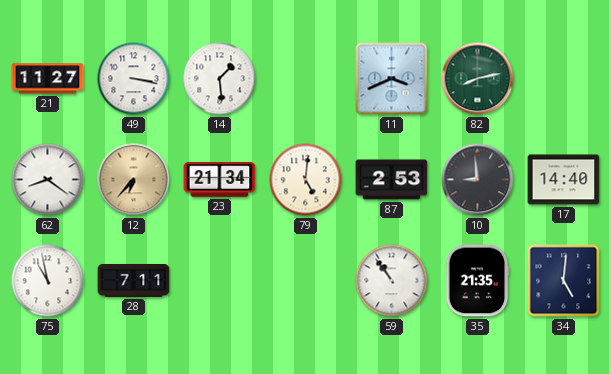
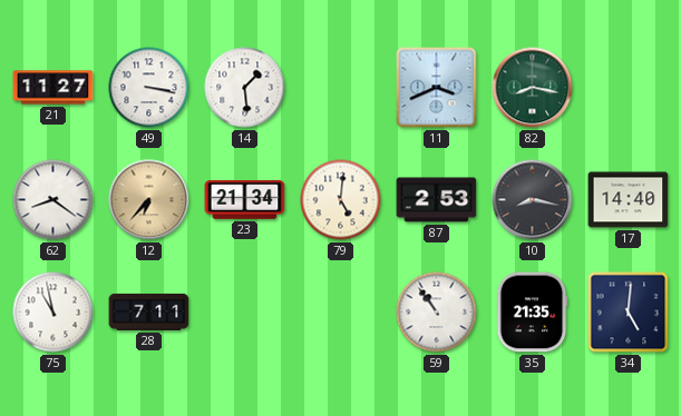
82: 8:13 -> 8:17 (533, 88)
10: 8:59 -> 8:17 (533, 200)
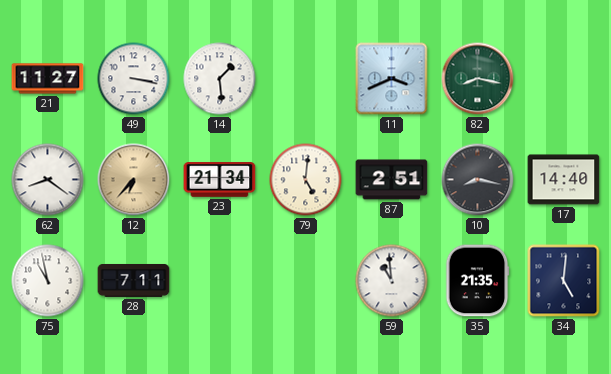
87: 2:53 -> 2:51 (392, 180)
59: 10:54 -> 10:59 (392, 281)
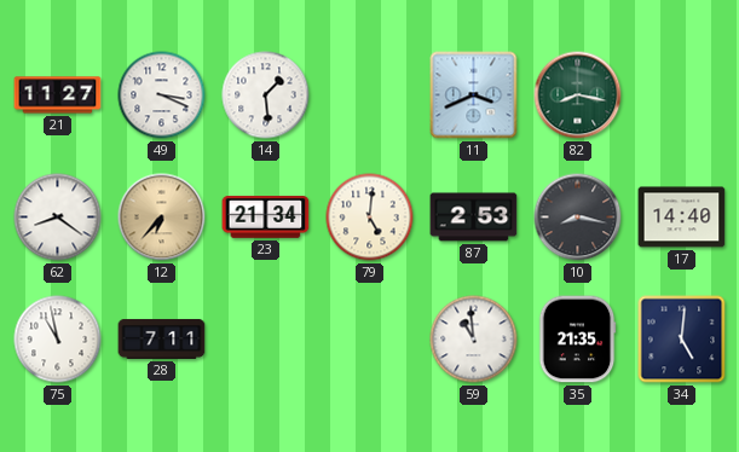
49: 3:17 -> 3:19 (162, 95)
87: 2:51 -> 2:53 (474, 218)
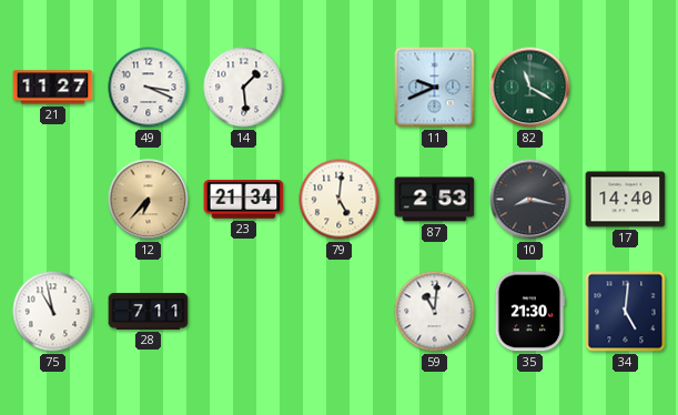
11: 3:41 -> 9:41 (435, 88)
82: 8:17 -> 11:20 (530, 88)
62: 8:21 -> none (58, 218)
59: 10:59 -> 11:01 (435, 312)
35: 21:35 -> 21:30 (529, 312)
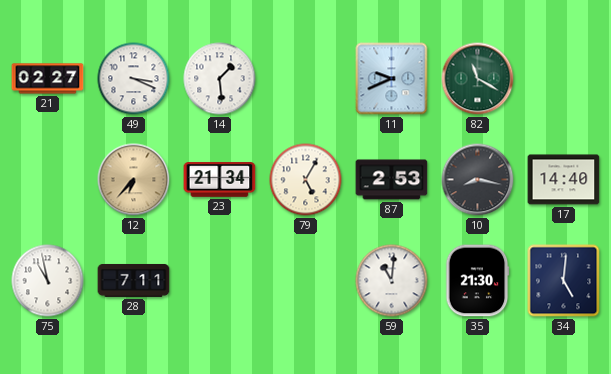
21: 11:27 -> 02:27 (48, 79)
79: 5:01 -> 5:05 (306, 180)
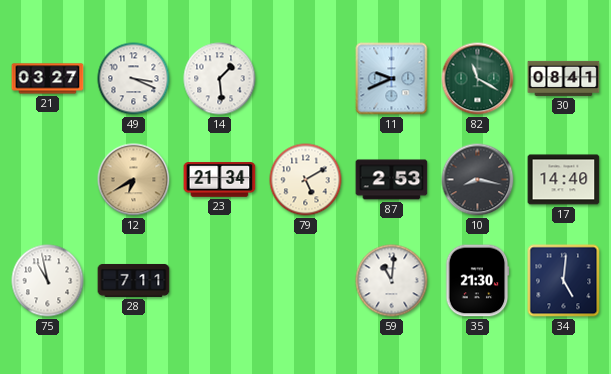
21: 02:27 -> 03:27 (48, 79)
30: none -> 08:41 (564, 78)
12: 6:37 -> 6:40 (134, 180)
79: 5:05 -> 5:10 (306, 180)
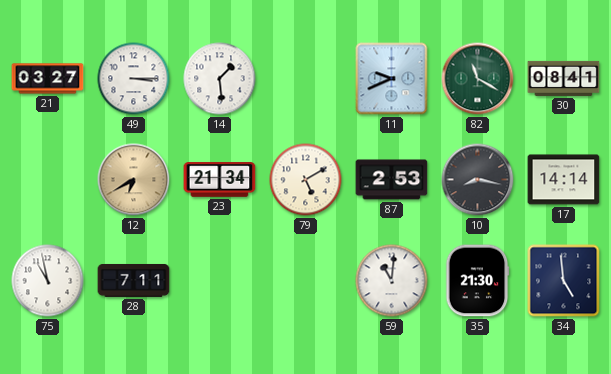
49: 3:19 -> 3:15 (134, 79)
17: 14:40 -> 14:14 (564, 180)
34: 5:01 -> 4:59 (564, 281)
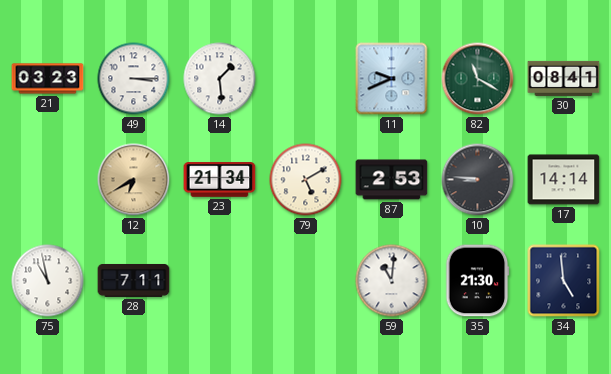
21: 03:27 -> 03:23 (48, 79)
10: 8:17 -> 8:46 (478, 180)
